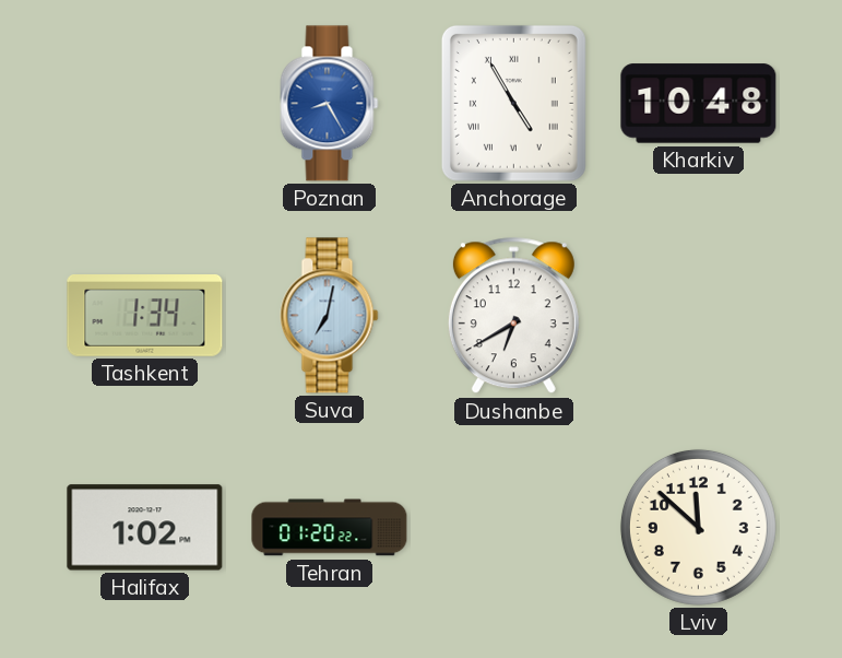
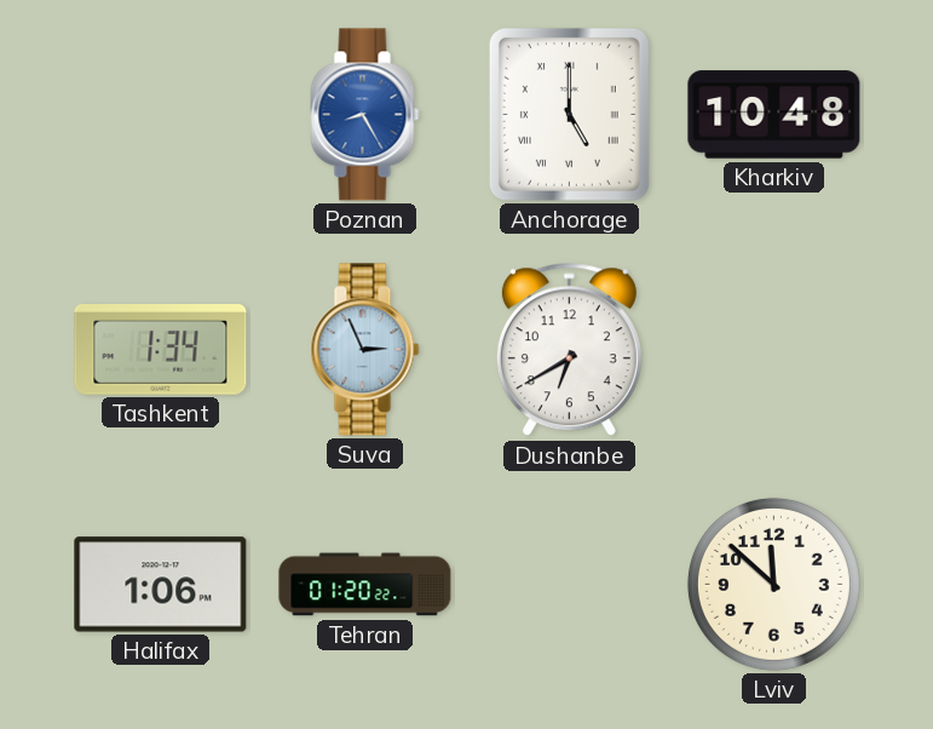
Anchorage: 4:55 -> 5:00 (569, 114)
Suva: 7:02 -> 2:56 (365, 350)
Halifax: 1:02 -> 1:06 (161, 585)
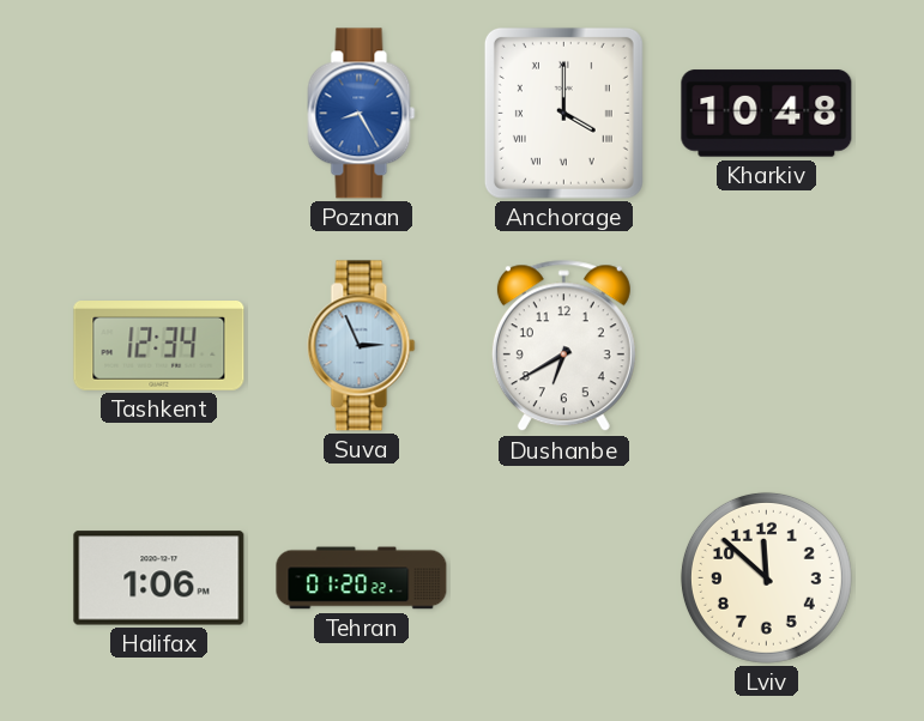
Anchorage: 5:00 -> 4:00 (563, 113)
Tashkent: 1:34 -> 12:34 (159, 346)
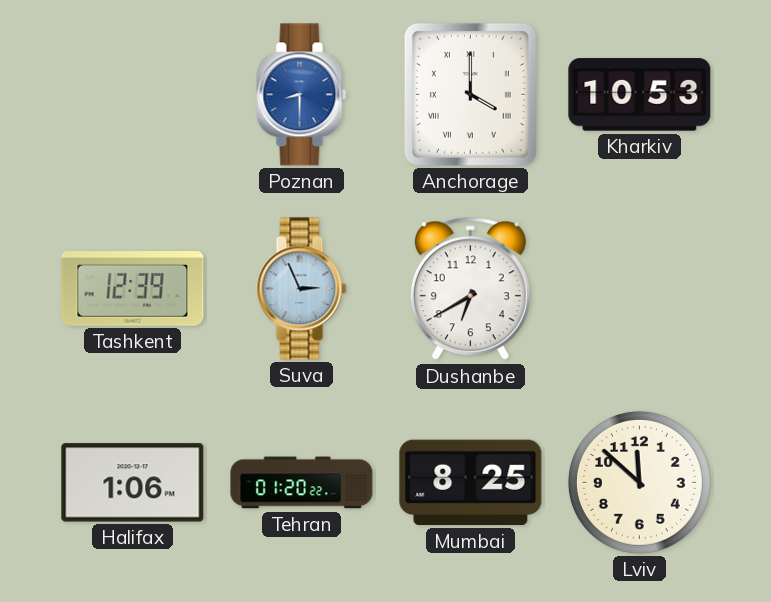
Poznan: 8:25 -> 8:30 (302, 95)
Kharkiv: 10:48 -> 10:53 (640, 95)
Tashkent: 12:34 -> 12:39 (133, 289)
Mumbai: none -> 8:25 (471, 483)
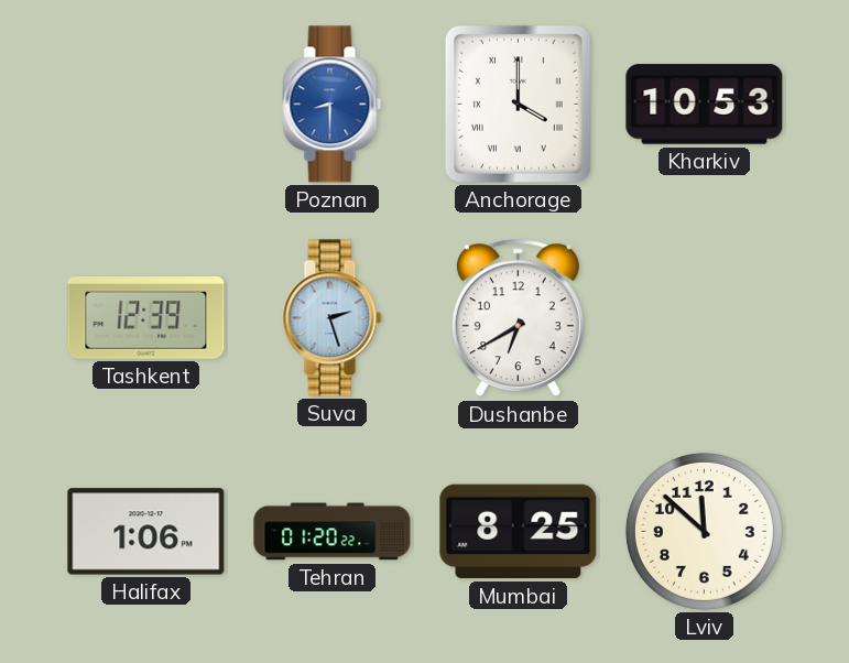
Suva: 2:56 -> 2:27 (333, 318)
